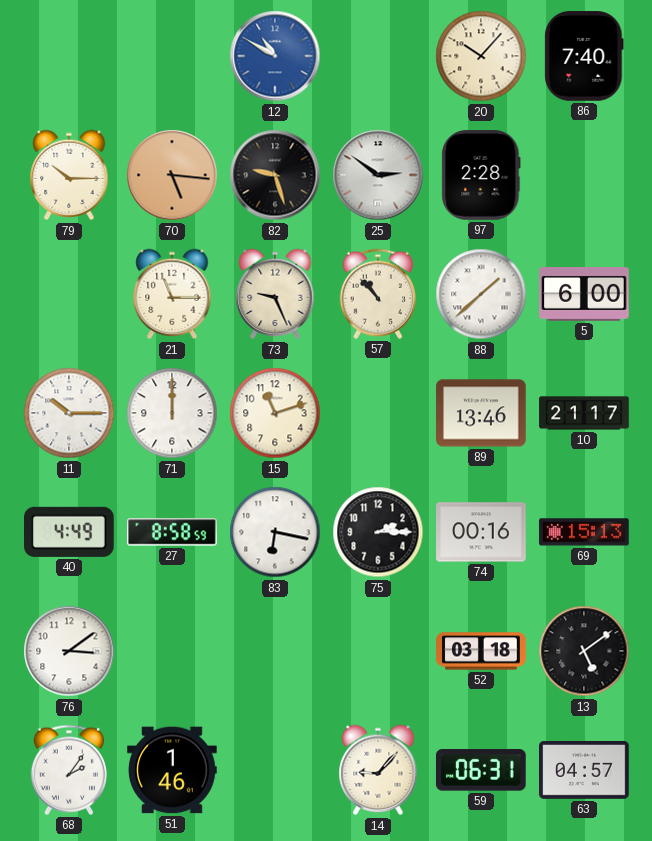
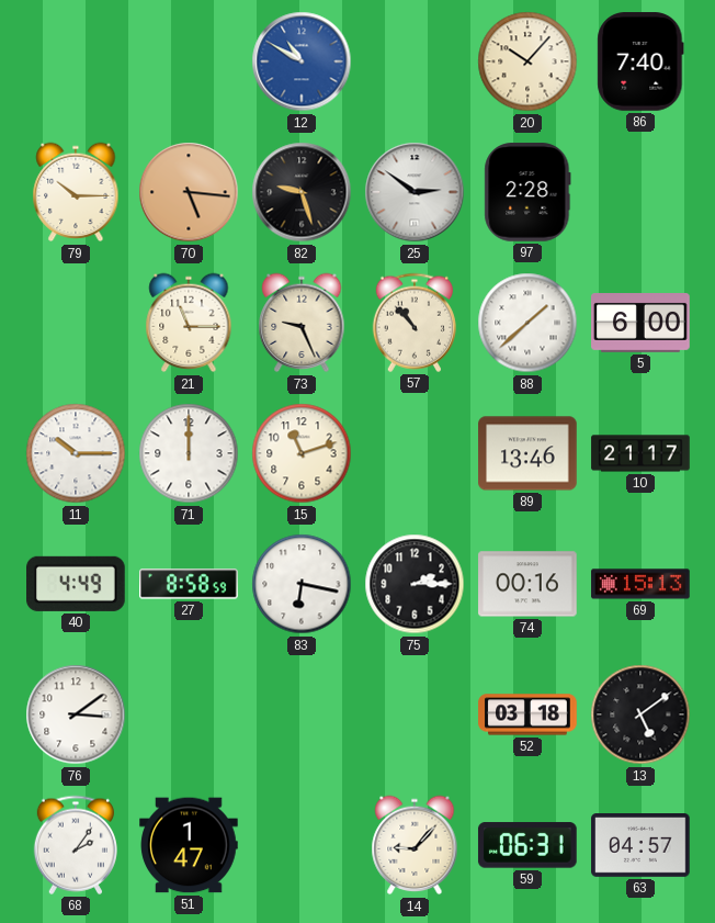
51: 1:46 -> 1:47 (189, 845)
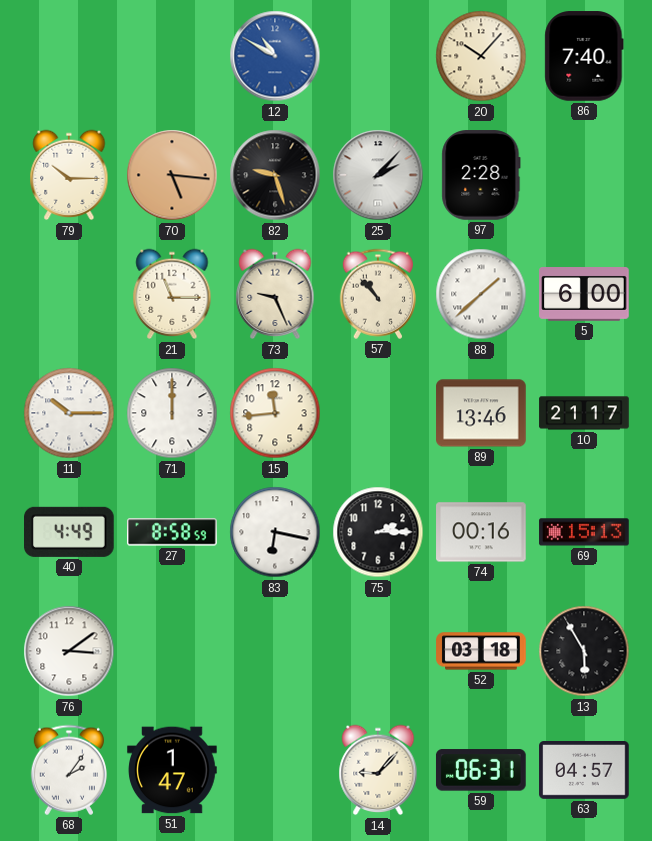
25: 2:51 -> 2:07 (378, 175)
15: 11:12 -> 11:44 (275, 413)
13: 5:09 -> 5:55 (584, 651)
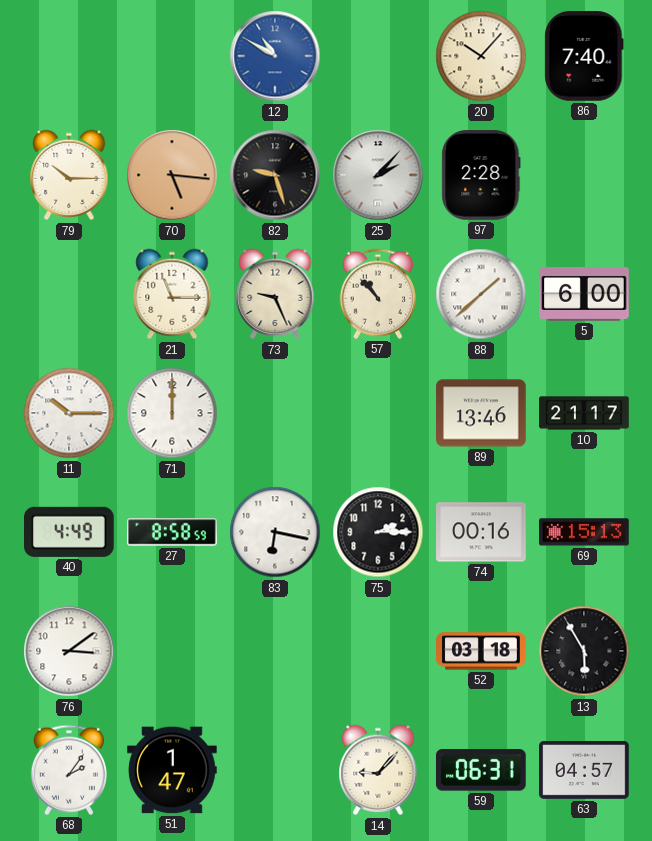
15: 11:44 -> none (275, 413)
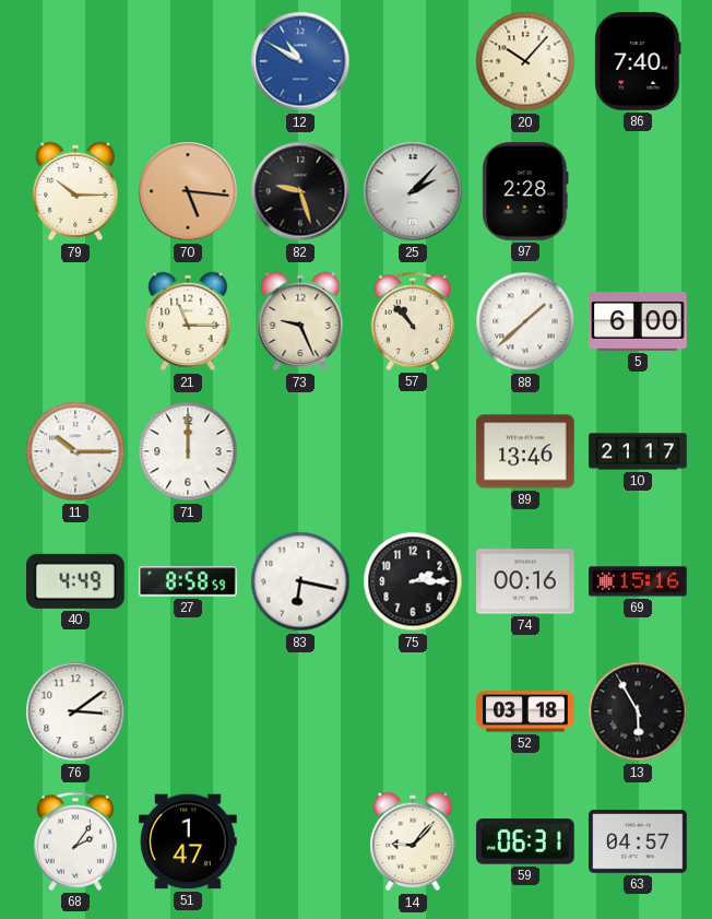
69: 15:13 -> 15:16 (638, 581)
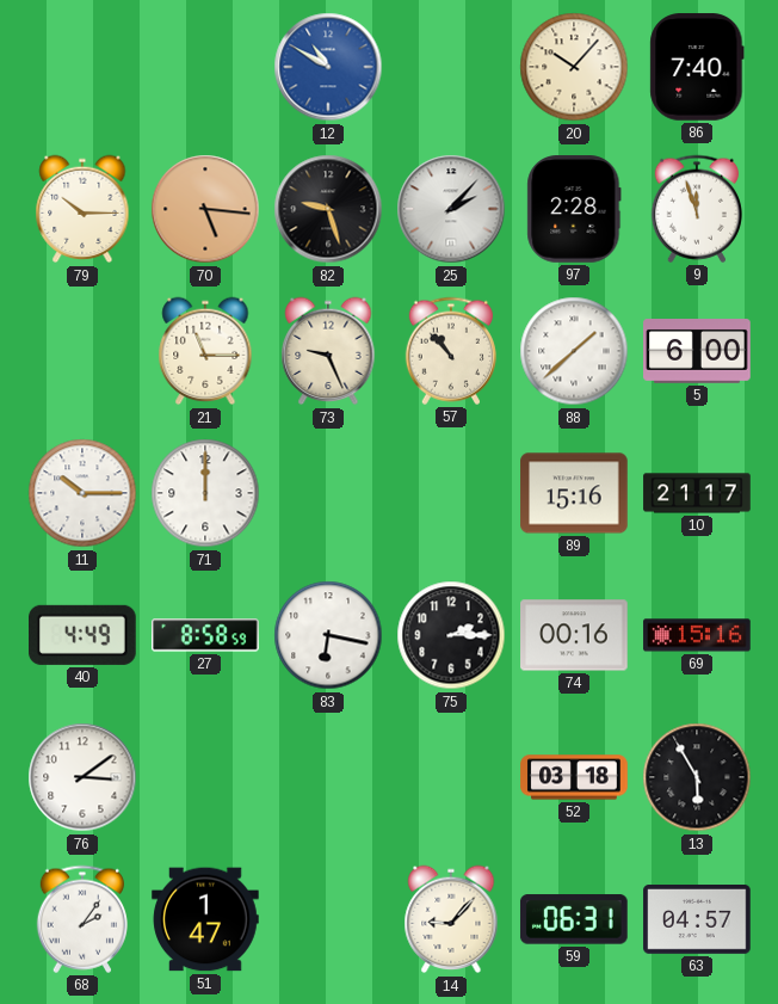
9: none -> 11:57 (697, 209)
89: 13:46 -> 15:16 (574, 493)
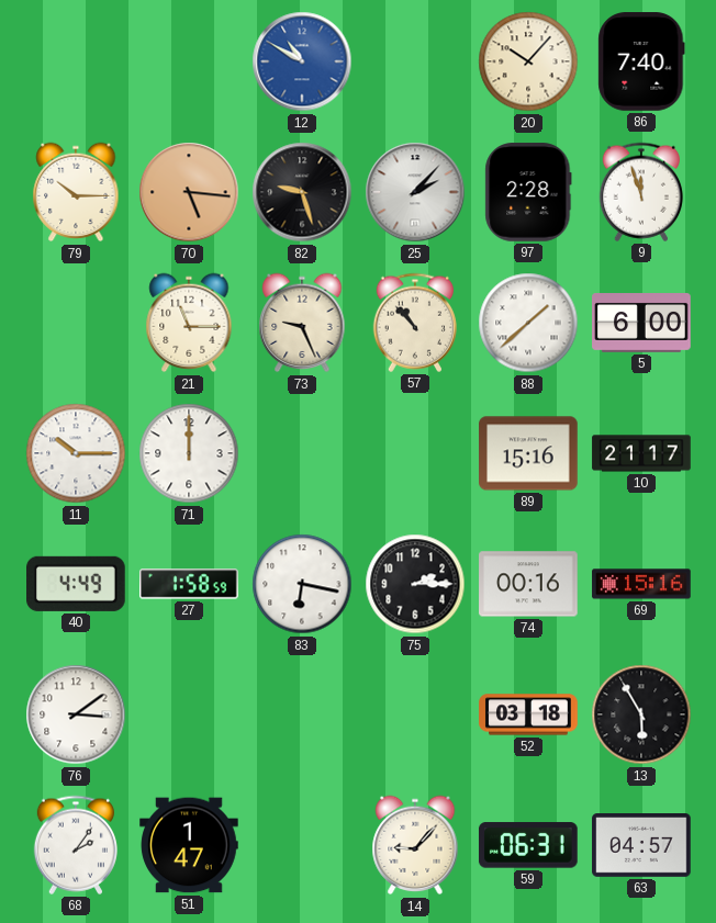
27: 8:58 -> 1:58 (190, 584)
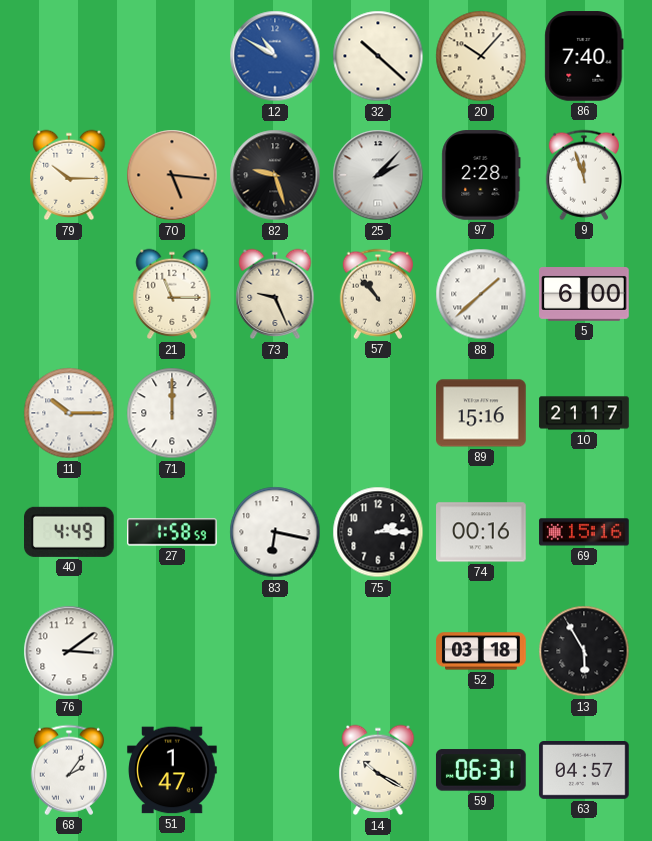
32: none -> 10:22 (378, 56)
14: 9:07 -> 10:20 (378, 770)
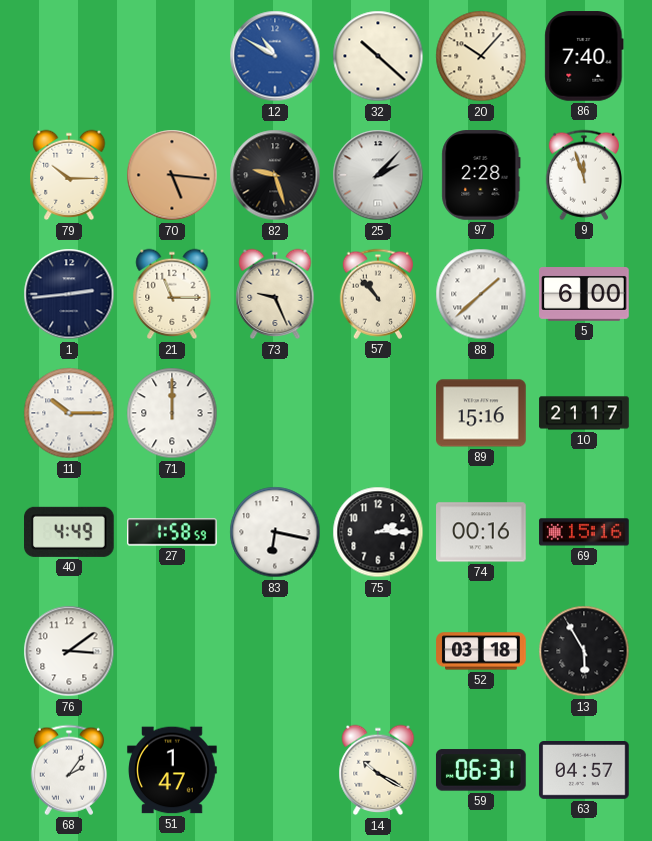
1: none -> 2:44 (69, 294)
